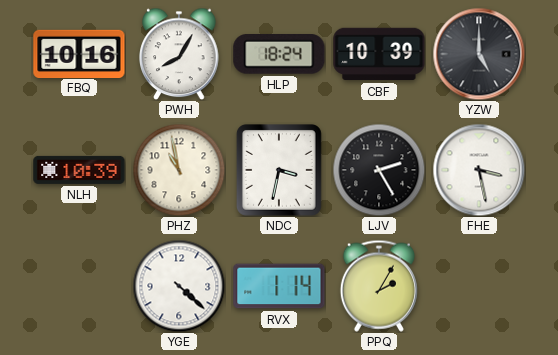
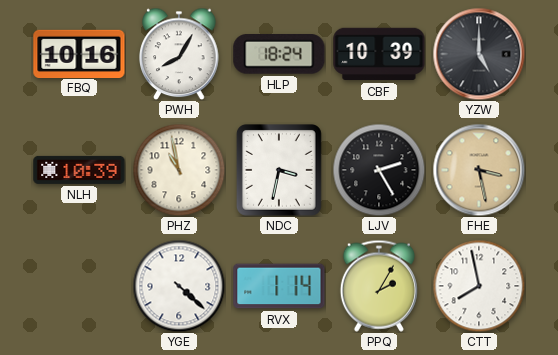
FHE dial: white -> champagne (479, 170)
CTT: none -> 7:58 (479, 286)
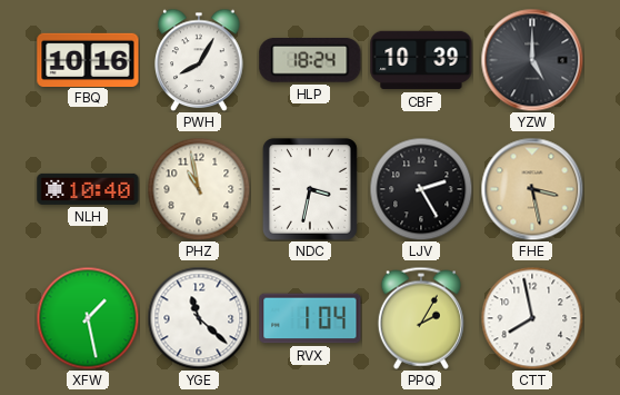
NLH: 10:39 -> 10:40 (88, 189)
XFW: none -> 1:28 (88, 318)
YGE: 4:22 -> 11:22 (199, 318)
RVX: 1:14 -> 1:04 (310, 318)
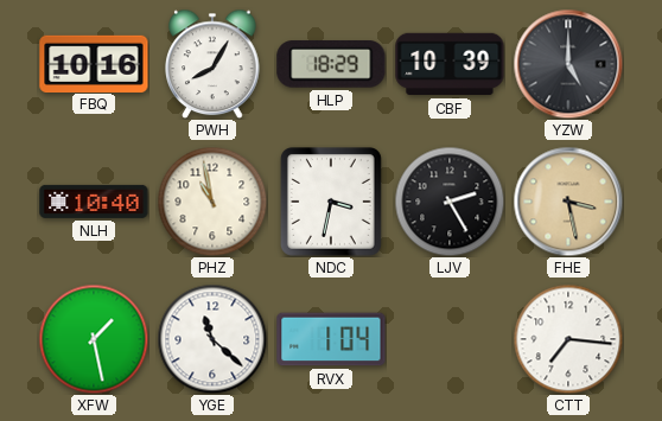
HLP: 18:24 -> 18:29 (331, 65)
PPQ: 2:05 -> none (421, 318)
CTT: 7:58 -> 7:16 (568, 339)
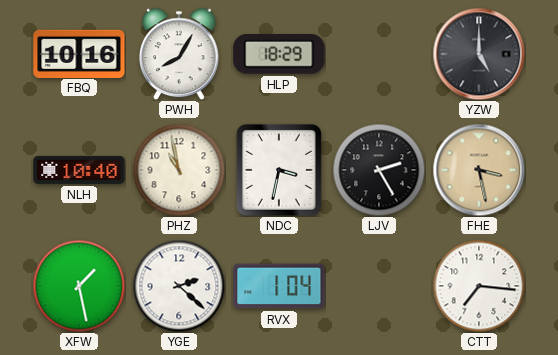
CBF: 10:39 -> none (450, 64)
YGE: 11:22 -> 2:22 (179, 286)
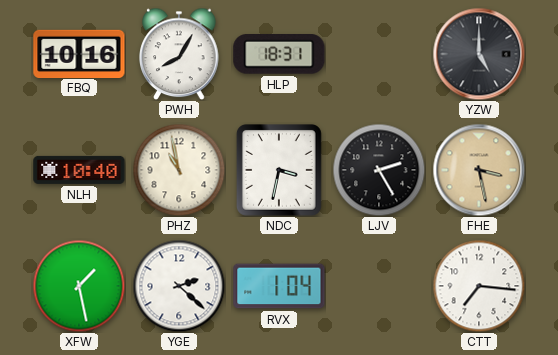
HLP: 18:29 -> 18:31 (279, 55)
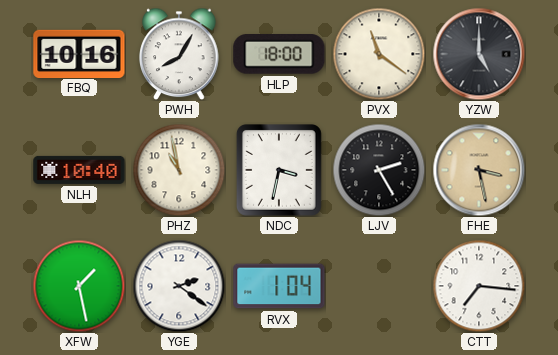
HLP: 18:31 -> 18:00 (279, 55)
PVX: none -> 11:21 (379, 54)
YGE: 2:22 -> 2:21 (179, 286)
